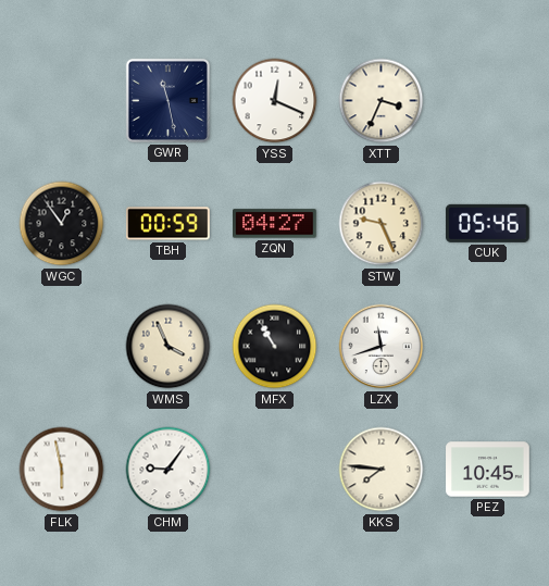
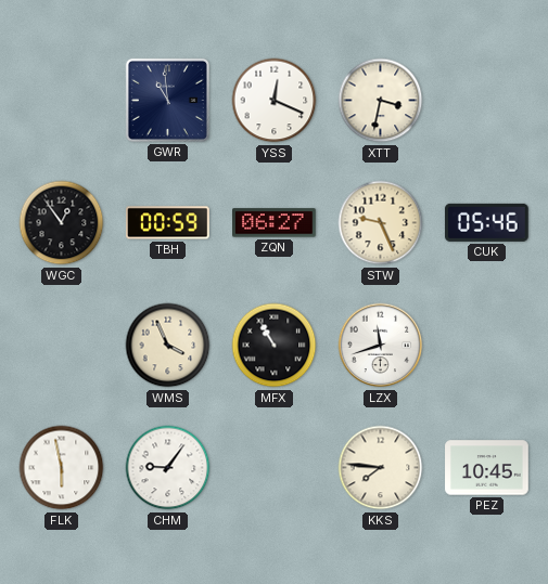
GWR: 11:28 -> 10:59 (167, 100)
XTT: 3:34 -> 3:32 (381, 101)
ZQN: 04:27 -> 06:27 (275, 223)
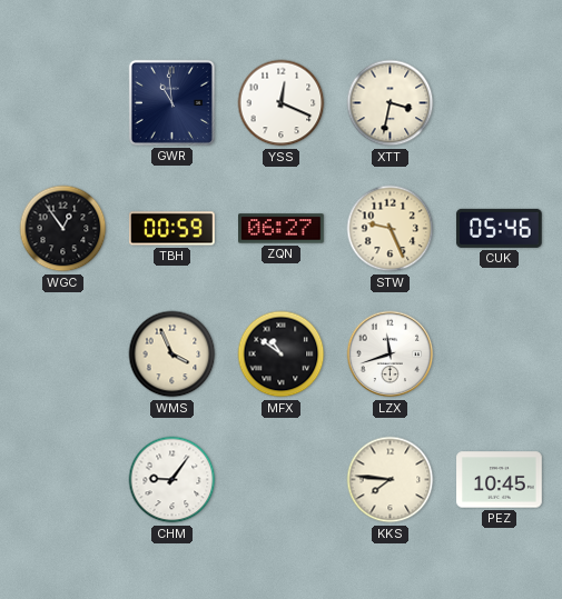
MFX: 10:55 -> 10:51 (282, 355)
FLK: 5:58 -> none (62, 468)
